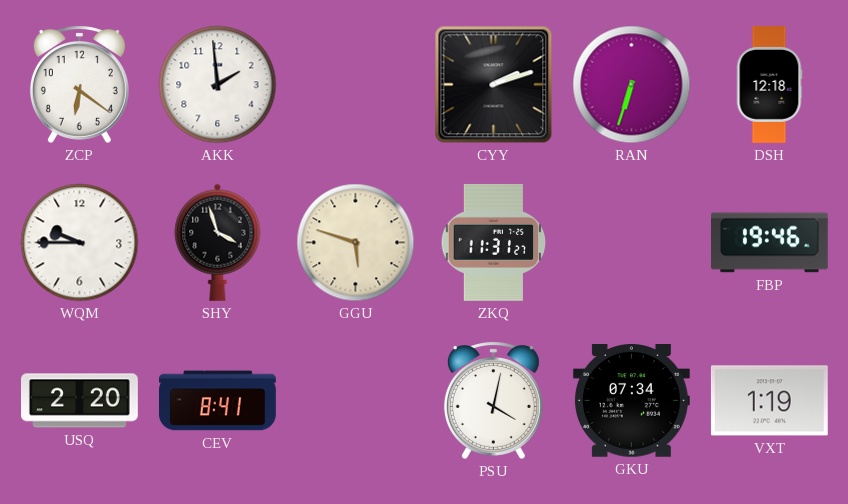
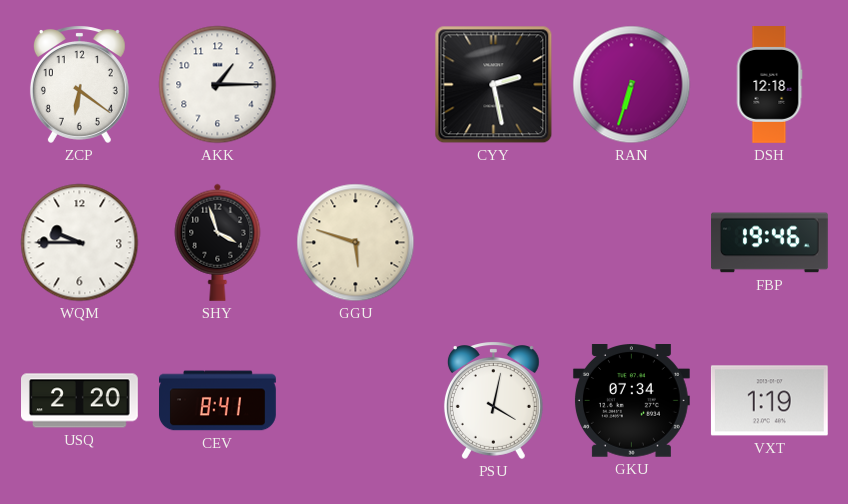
AKK: 1:59 -> 1:15 (218, 85)
CYY: 2:12 -> 2:28 (494, 85)
ZKQ: 11:31 -> none (494, 242)
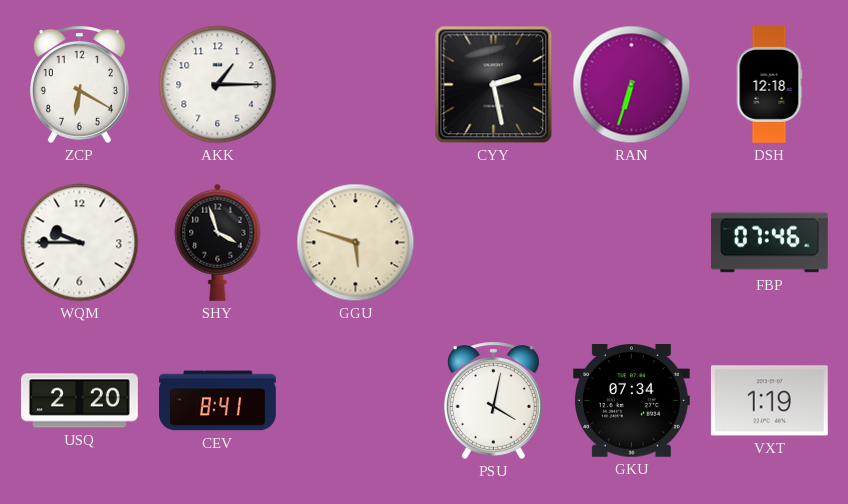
ZCP: 6:21 -> 6:20 (79, 84)
FBP: 19:46 -> 07:46 (770, 243)
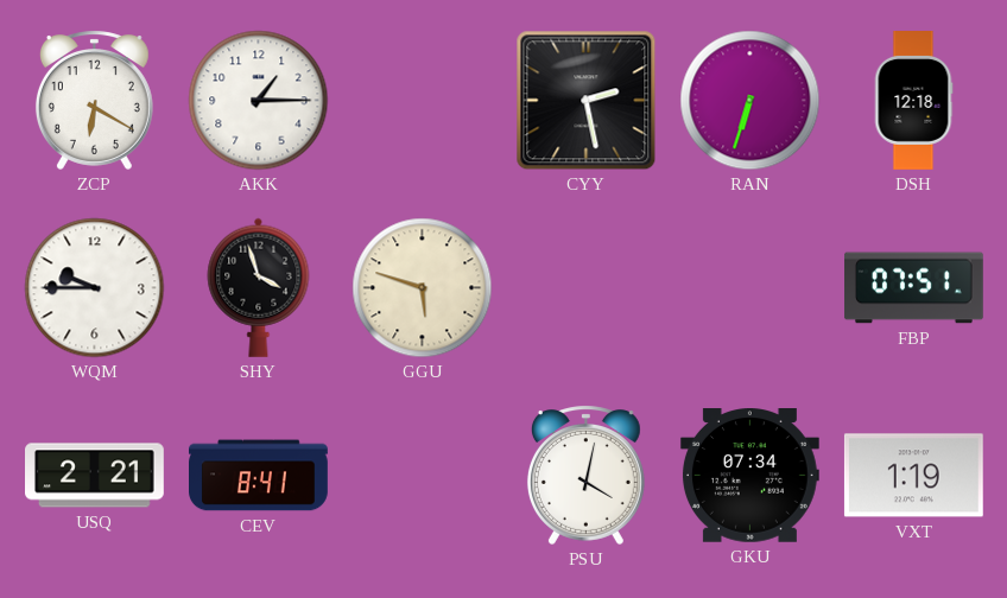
FBP: 07:46 -> 07:51 (914, 288)
USQ: 2:20 -> 2:21 (95, 476)
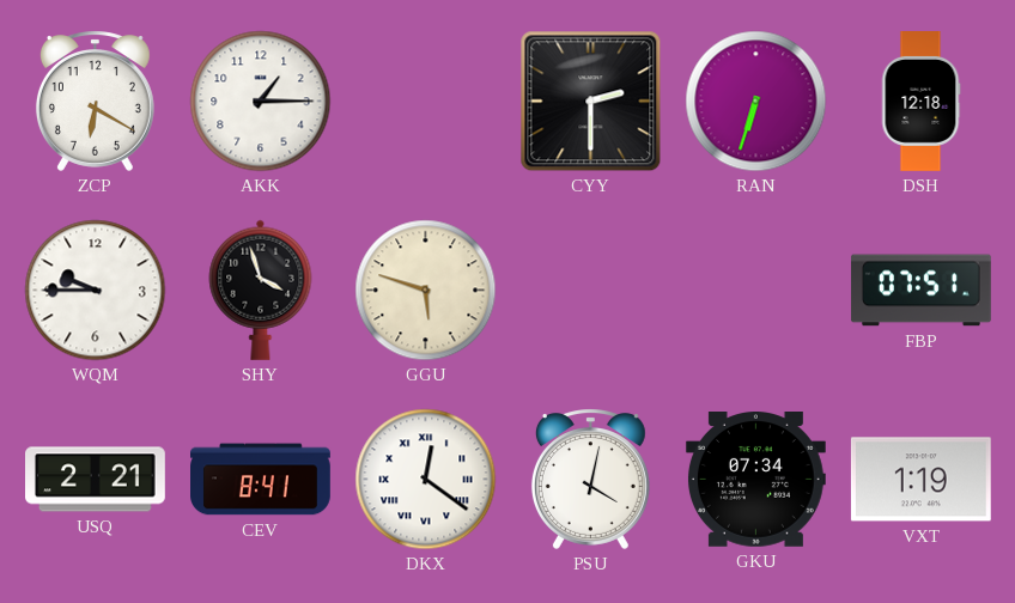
CYY: 2:28 -> 2:30 (591, 102)
DKX: none -> 12:21 (426, 480)
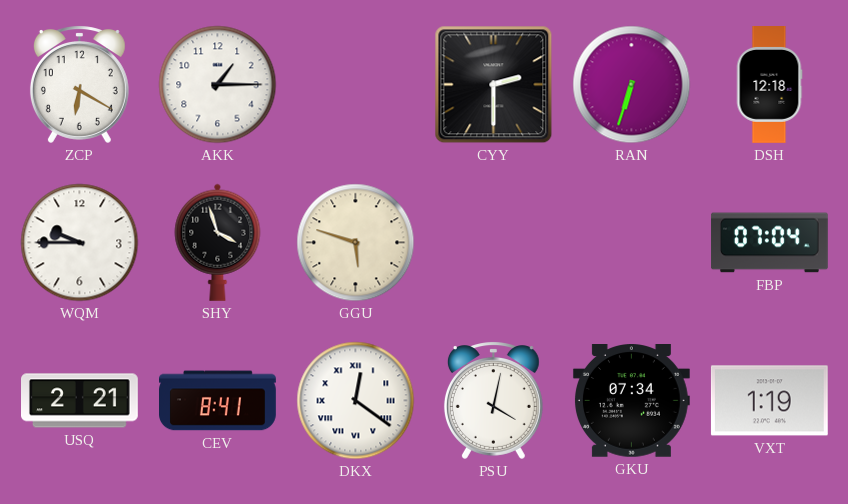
FBP: 07:51 -> 07:04 (770, 243)
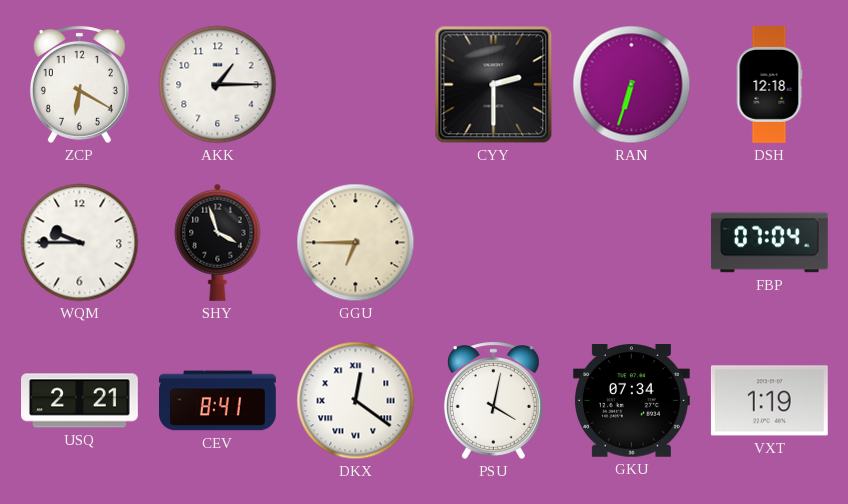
GGU: 5:48 -> 6:45 (356, 243)
